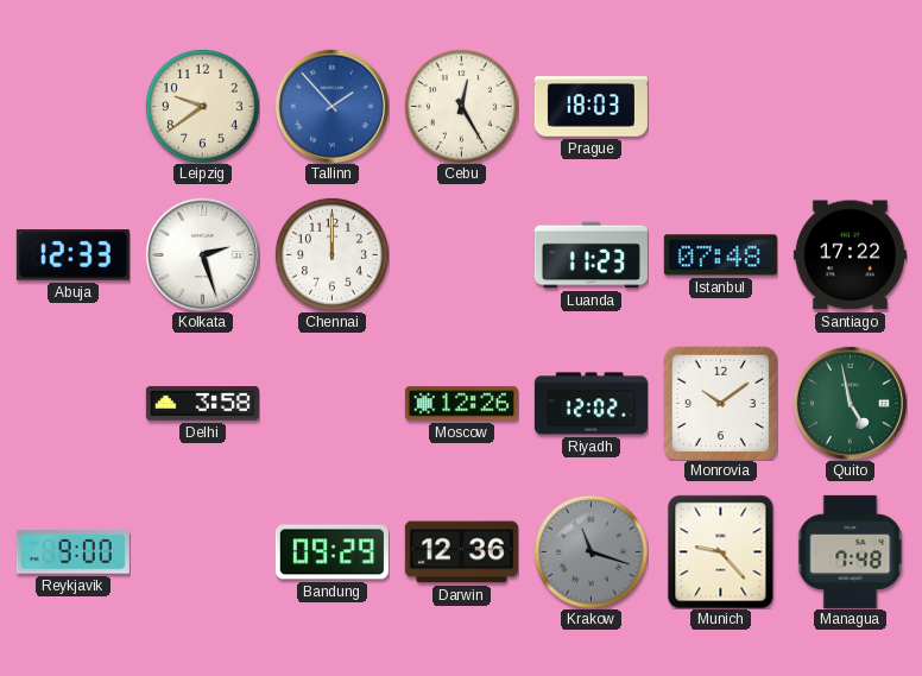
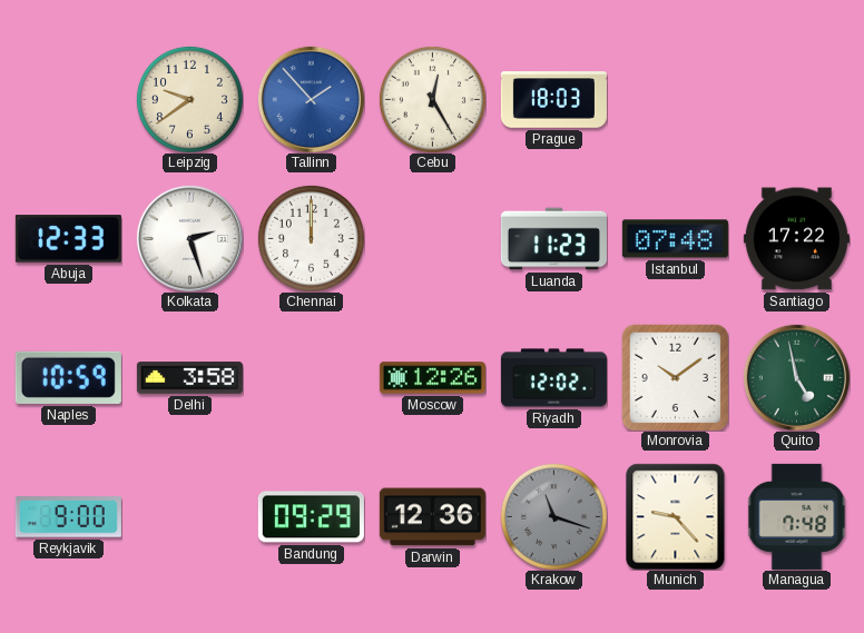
Naples: none -> 10:59 (68, 377)
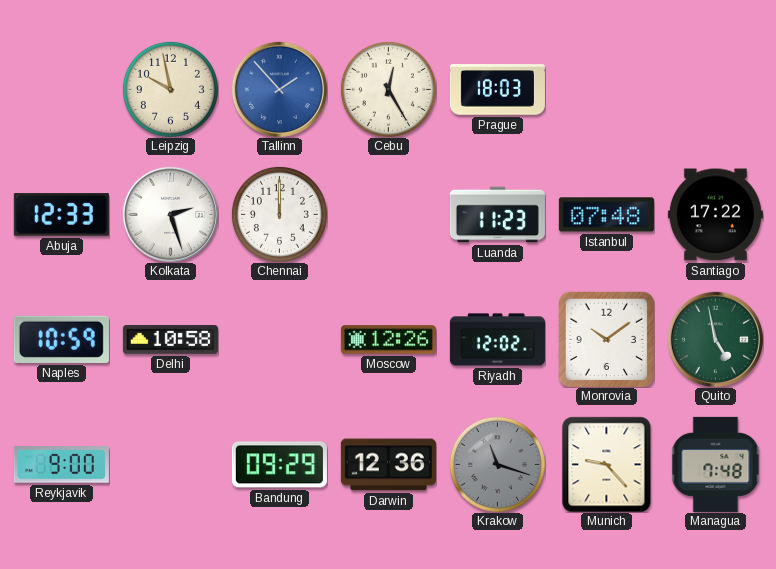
Leipzig: 9:39 -> 9:58 (170, 89)
Delhi: 3:58 -> 10:58 (170, 340)
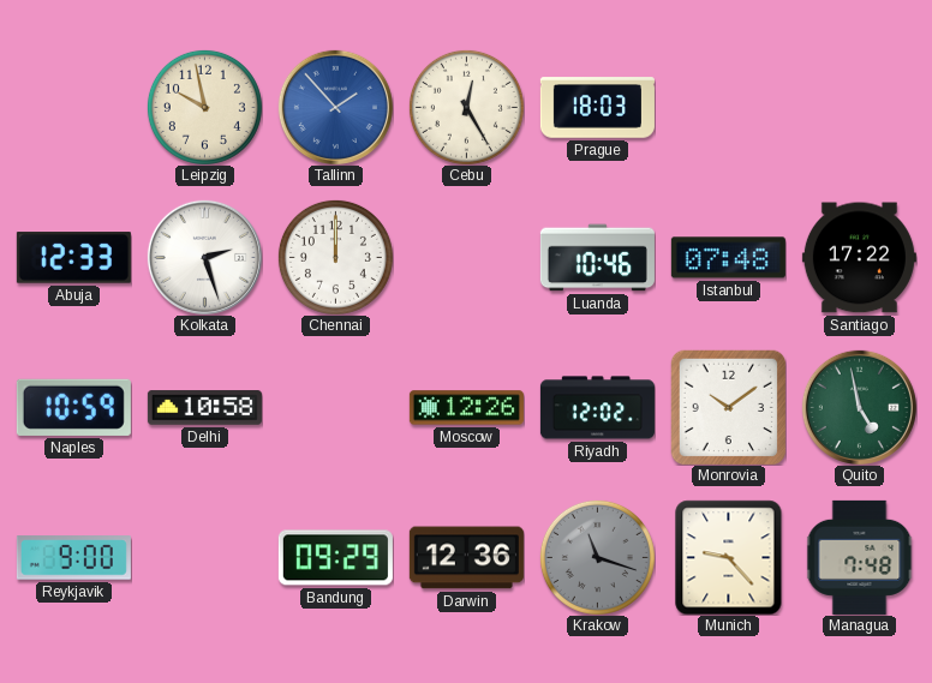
Luanda: 11:23 -> 10:46 (597, 258)
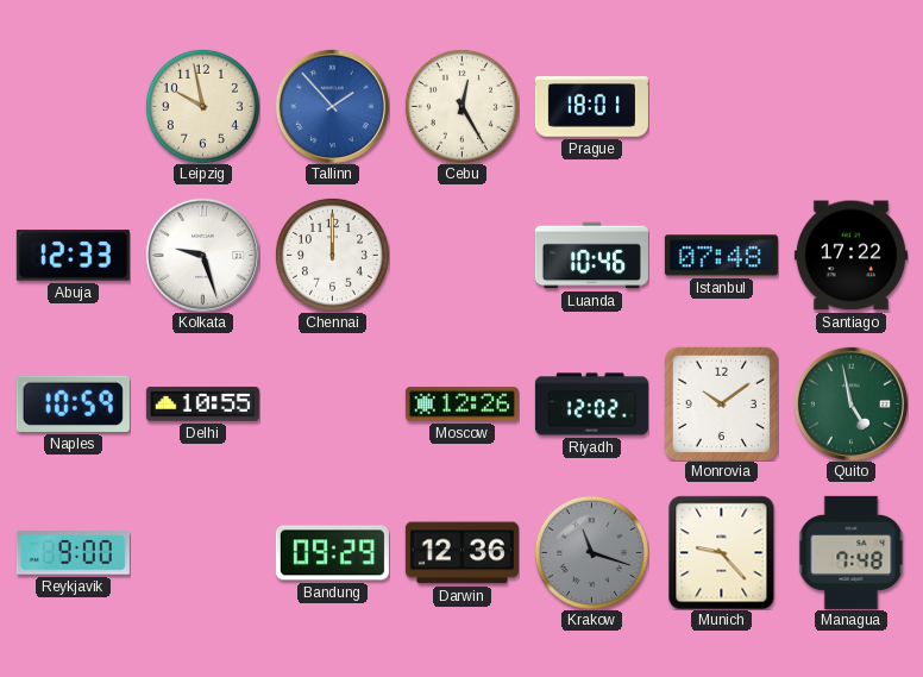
Prague: 18:03 -> 18:01 (591, 107)
Kolkata: 2:27 -> 9:27 (202, 255)
Delhi: 10:58 -> 10:55 (202, 405)
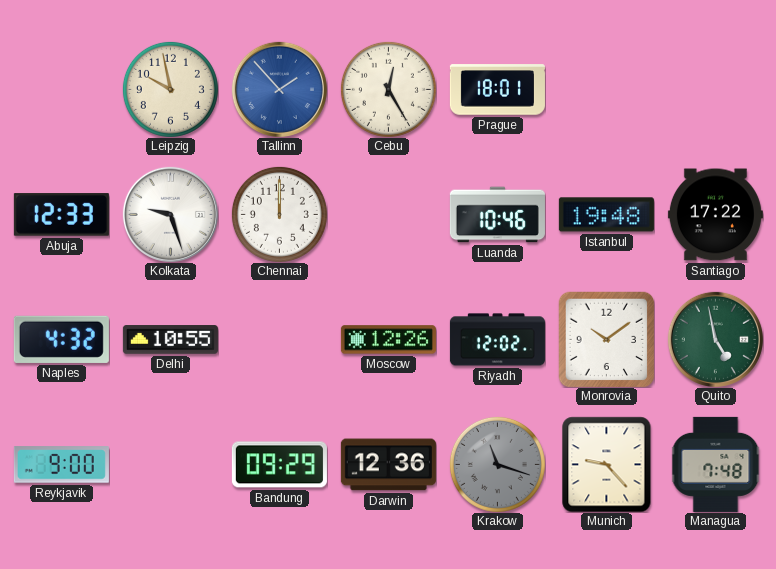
Istanbul: 07:48 -> 19:48 (606, 215)
Naples: 10:59 -> 4:32 (61, 339)
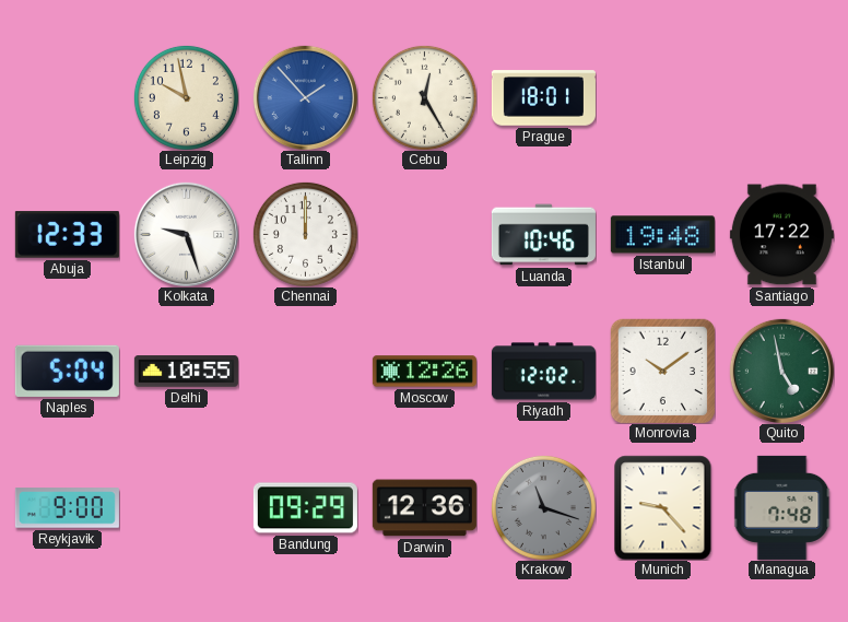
Naples: 4:32 -> 5:04 (67, 371)
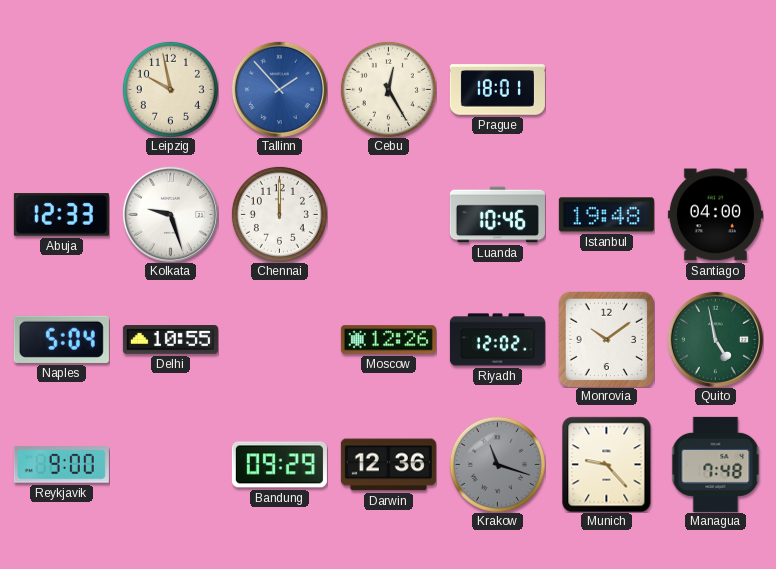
Santiago: 17:22 -> 04:00 (715, 215)
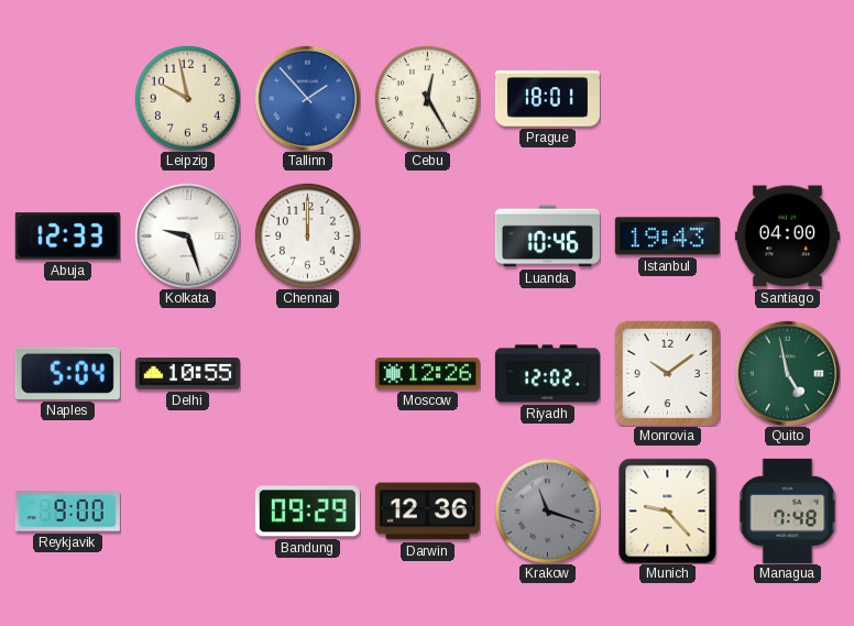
Istanbul: 19:48 -> 19:43 (667, 237)
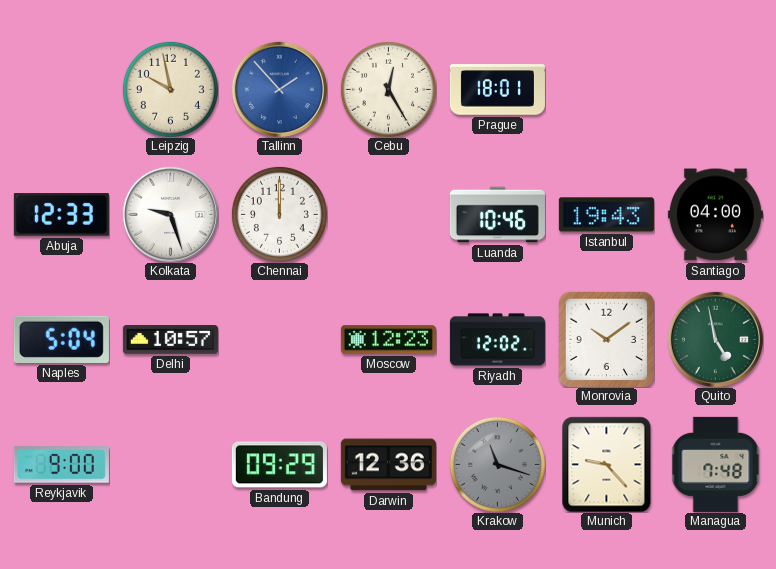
Delhi: 10:55 -> 10:57 (170, 340)
Moscow: 12:26 -> 12:23 (388, 340)
